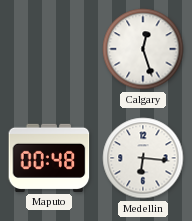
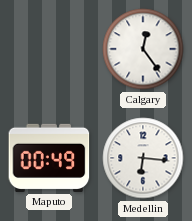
Calgary: 12:27 -> 12:24 (143, 49)
Maputo: 00:48 -> 00:49 (49, 158)
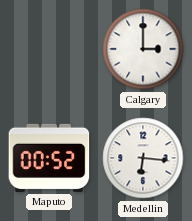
Calgary: 12:24 -> 3:00 (143, 49)
Maputo: 00:49 -> 00:52 (49, 158)
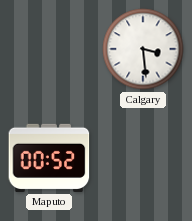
Calgary: 3:00 -> 3:29 (143, 49)
Medellin: 6:16 -> none (143, 158)
